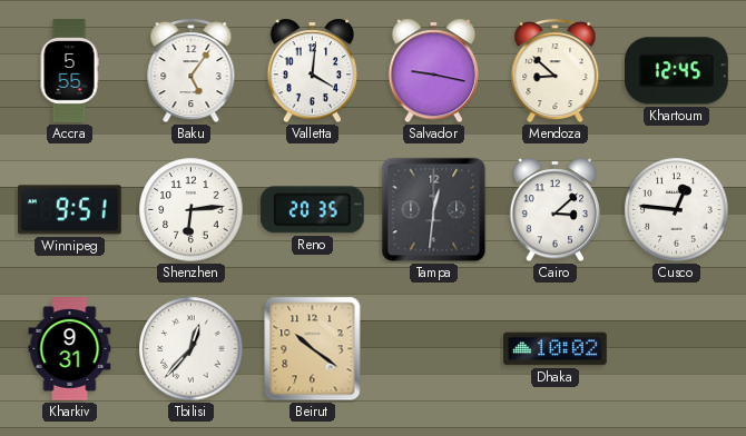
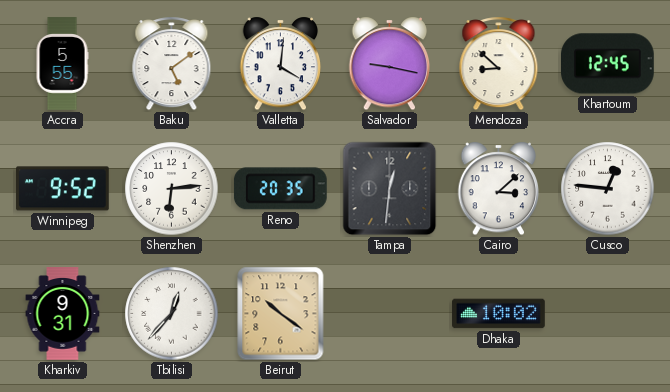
Baku: 5:06 -> 5:09 (172, 64)
Winnipeg: 9:51 -> 9:52 (63, 189)
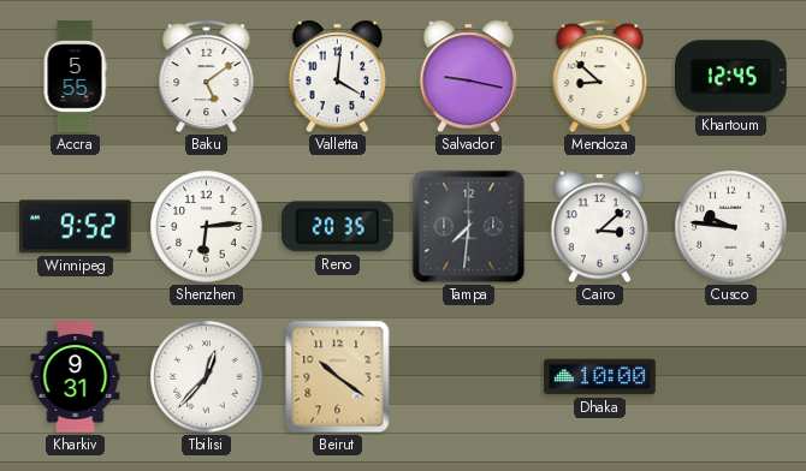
Tampa: 12:31 -> 7:31 (469, 227)
Cusco: 12:46 -> 9:46 (731, 227)
Dhaka: 10:02 -> 10:00 (600, 377)
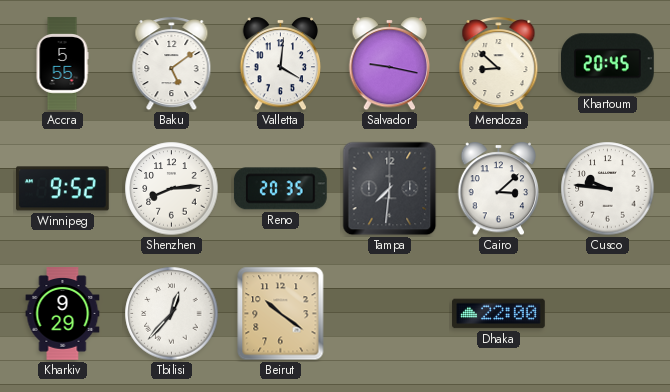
Khartoum: 12:45 -> 20:45 (608, 64)
Shenzhen: 6:14 -> 8:14 (172, 189)
Kharkiv: 9:31 -> 9:29 (63, 314)
Dhaka: 10:00 -> 22:00 (499, 314)
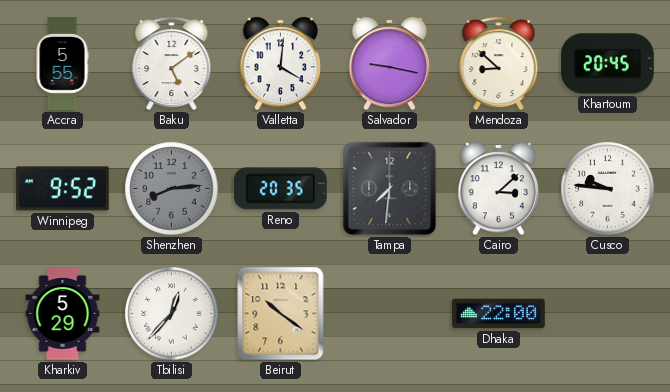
Shenzhen dial: white -> grey (172, 189)
Kharkiv: 9:29 -> 5:29 (63, 314)
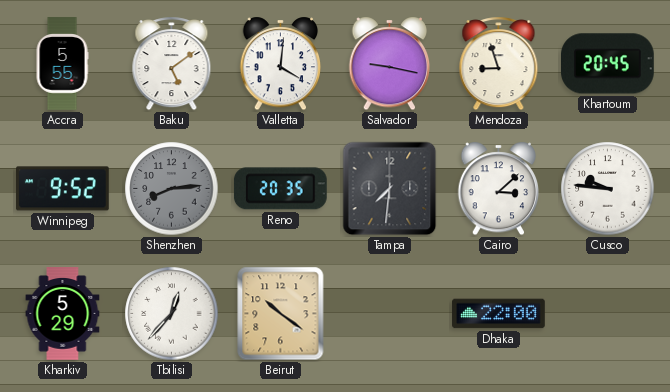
Mendoza: 8:52 -> 8:57 (499, 64)
